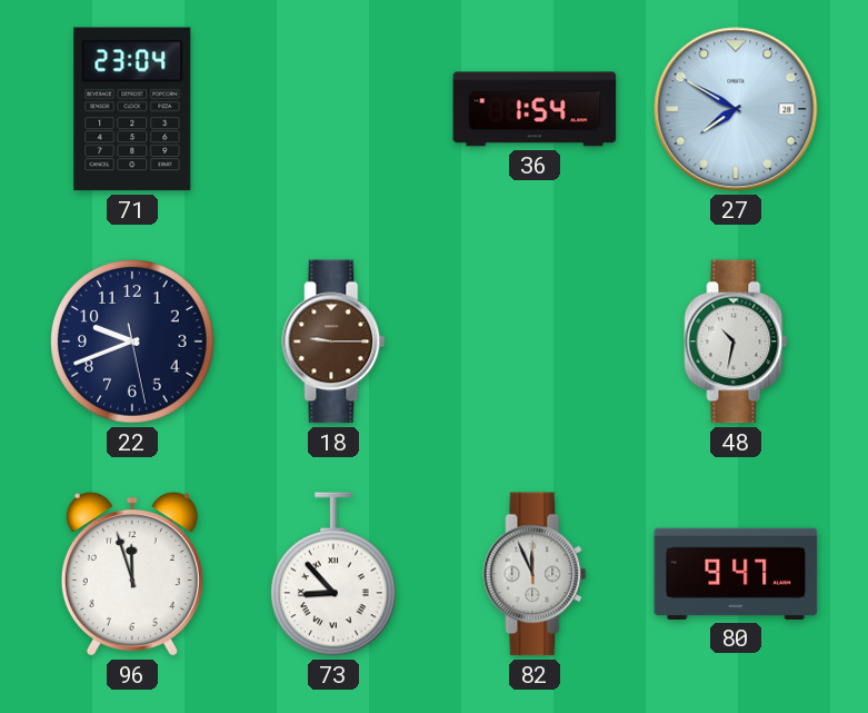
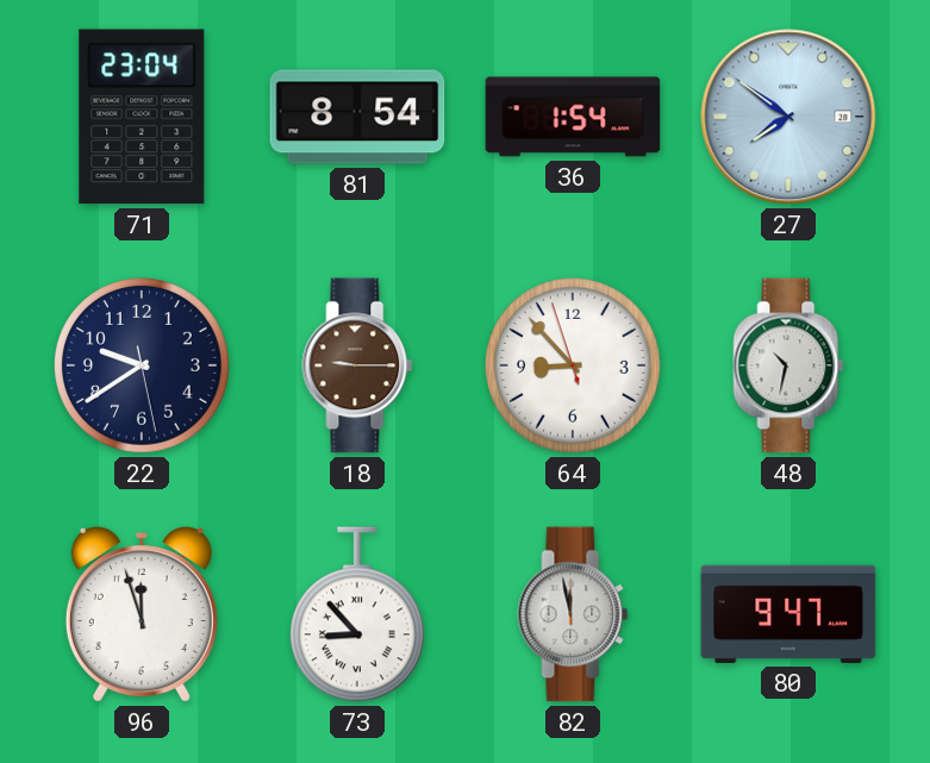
81: none -> 8:54 (357, 117)
27: 7:50 -> 7:51 (788, 117)
22: 9:41 -> 9:39 (143, 367)
64: none -> 8:52 (574, 367)
82: 11:56 -> 11:58 (573, 614)
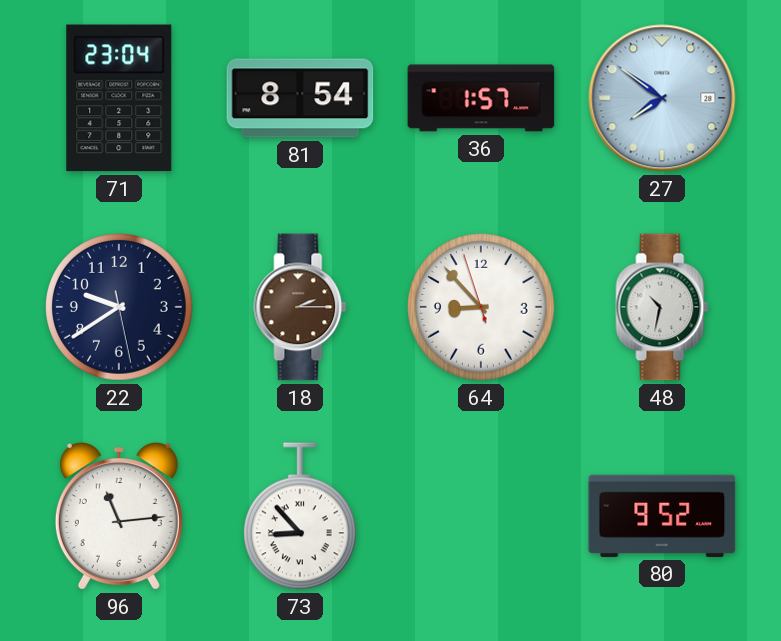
36: 1:54 -> 1:57 (481, 98)
18: 9:15 -> 2:15 (300, 307)
96: 11:57 -> 11:14 (119, 516)
82: 11:58 -> none (573, 614)
80: 9:47 -> 9:52 (662, 516)
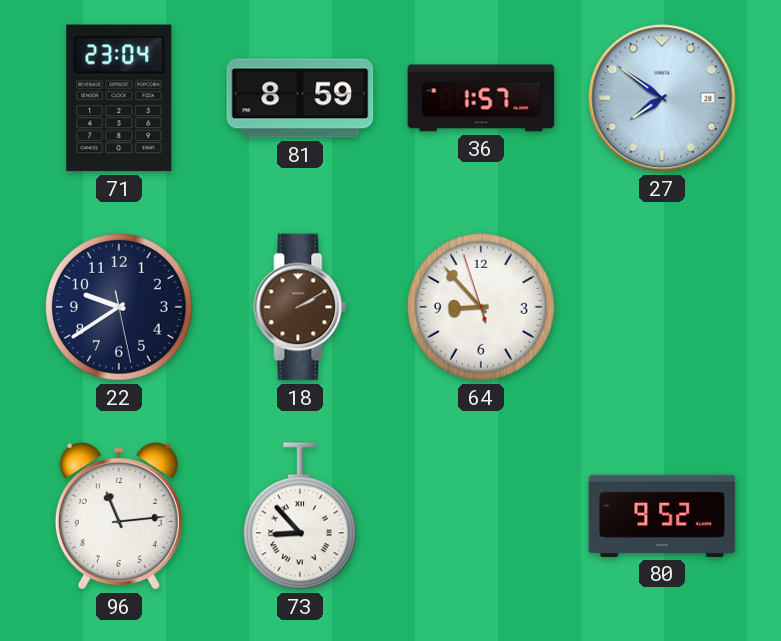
81: 8:54 -> 8:59 (300, 98)
18: 2:15 -> 2:10 (300, 307)
48: 10:32 -> none (662, 307)
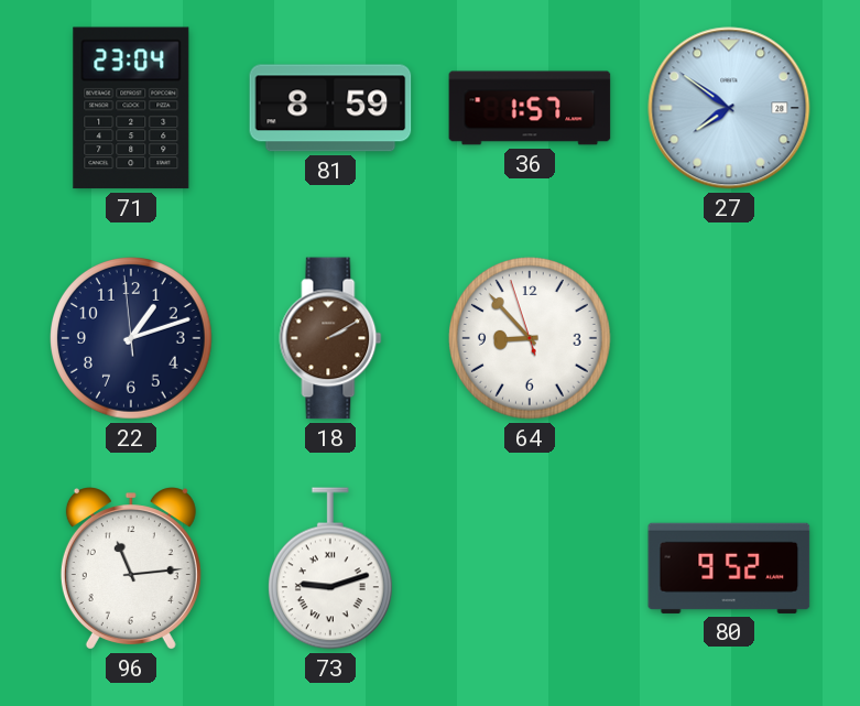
22: 9:39 -> 1:11 (132, 339)
73: 8:53 -> 9:12 (330, 568)
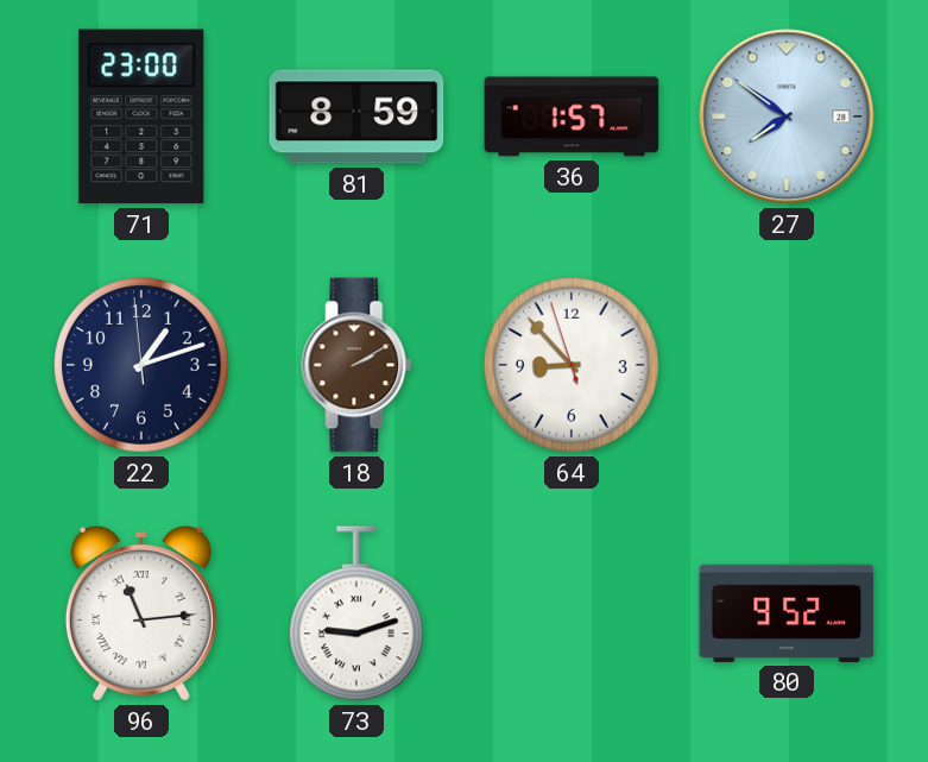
71: 23:04 -> 23:00 (141, 116)
96 numerals: Arabic -> Roman (141, 613)
